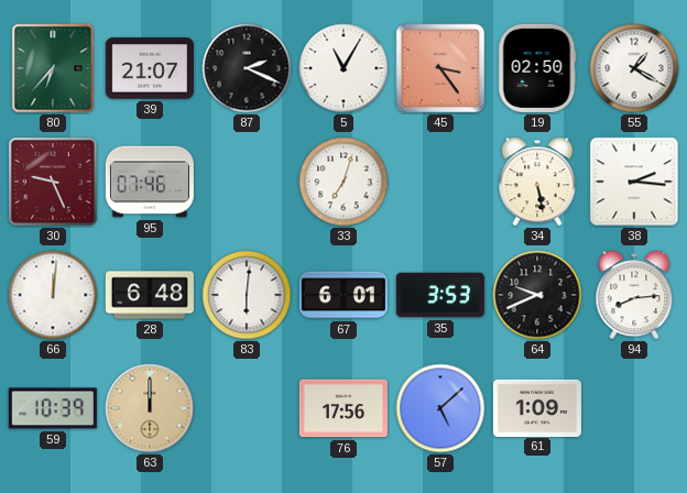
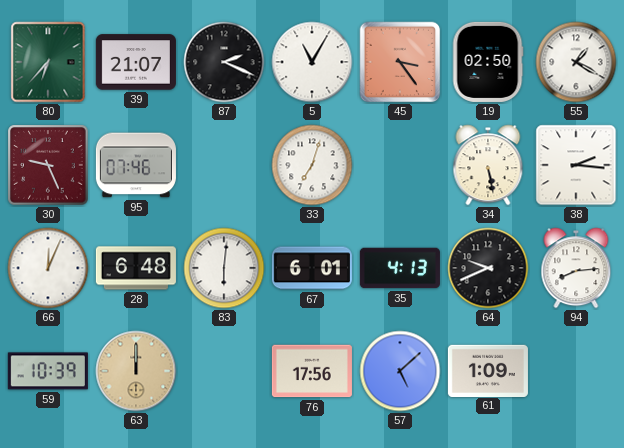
66: 12:01 -> 12:04 (48, 268)
35: 3:53 -> 4:13 (400, 268)
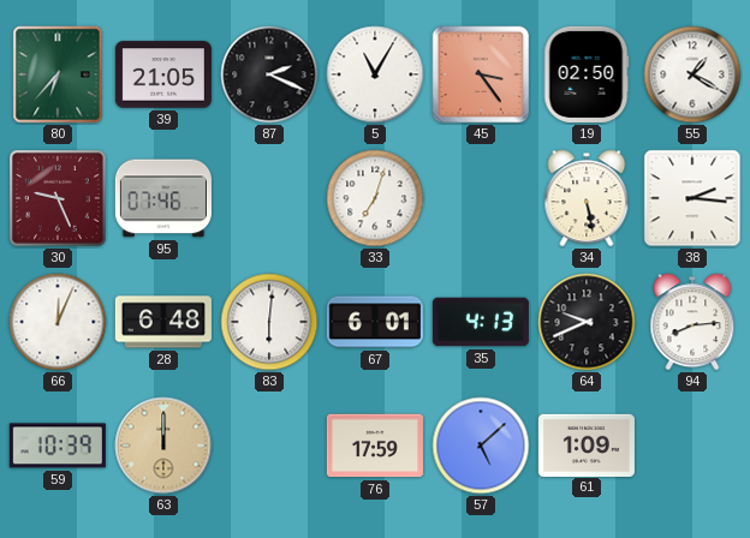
39: 21:07 -> 21:05 (163, 74)
76: 17:56 -> 17:59 (375, 446)
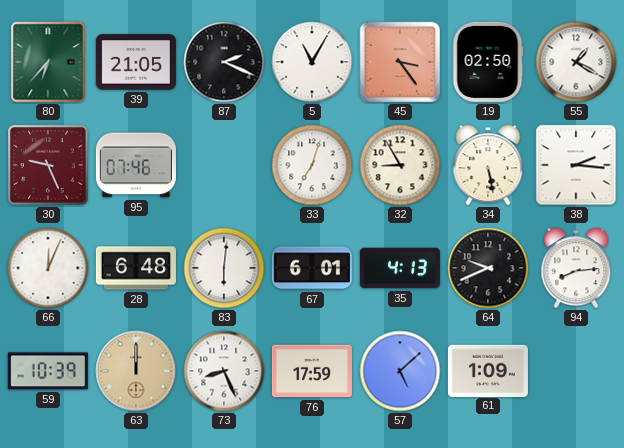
32: none -> 8:55 (400, 165)
73: none -> 8:26 (224, 371)
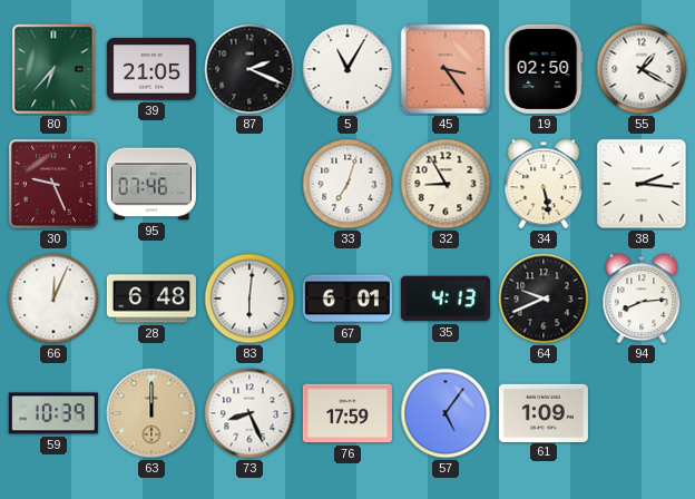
57: 5:08 -> 5:06 (446, 413)
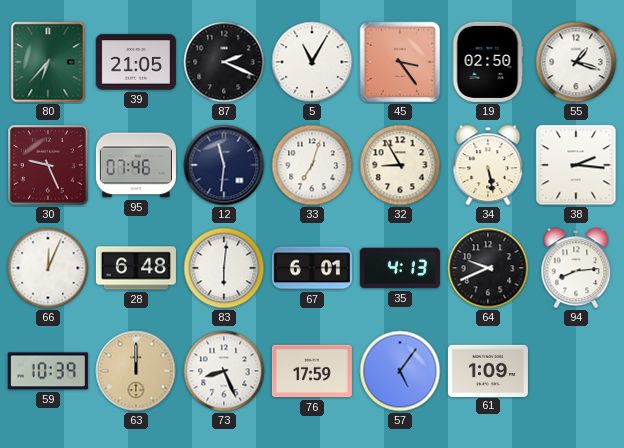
55: 1:20 -> 1:18 (576, 62)
12: none -> 11:31 (224, 165)
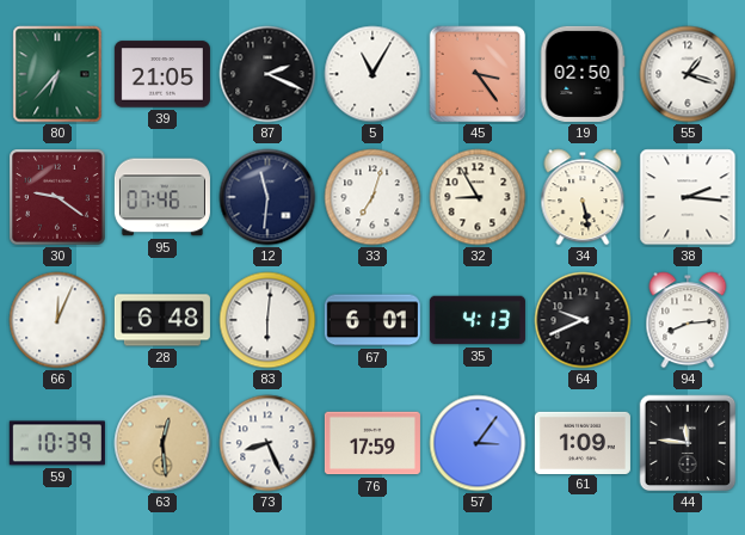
30: 9:26 -> 9:21 (57, 197)
63: 12:00 -> 12:29 (162, 443)
57: 5:06 -> 3:06 (478, 443)
44: none -> 11:46 (688, 443)
